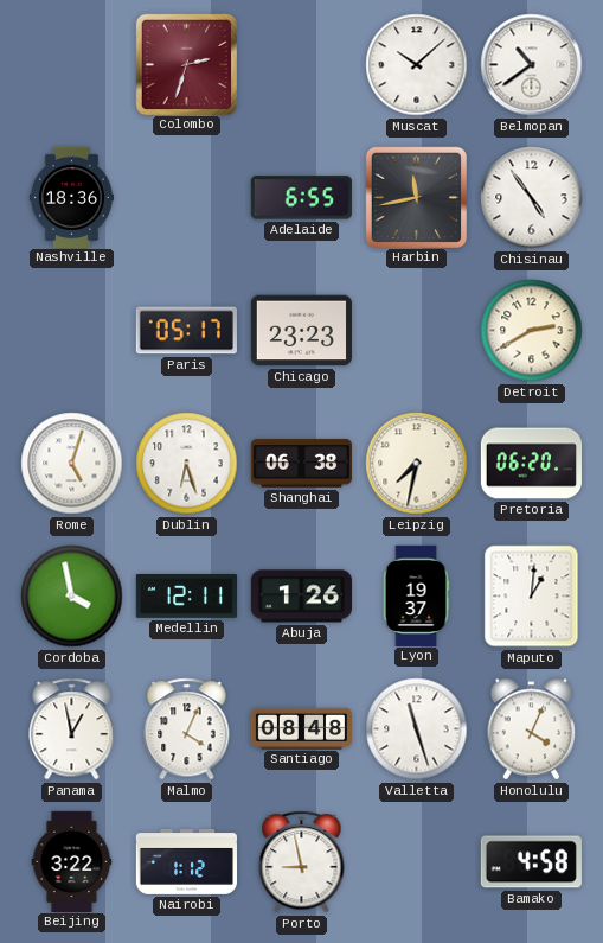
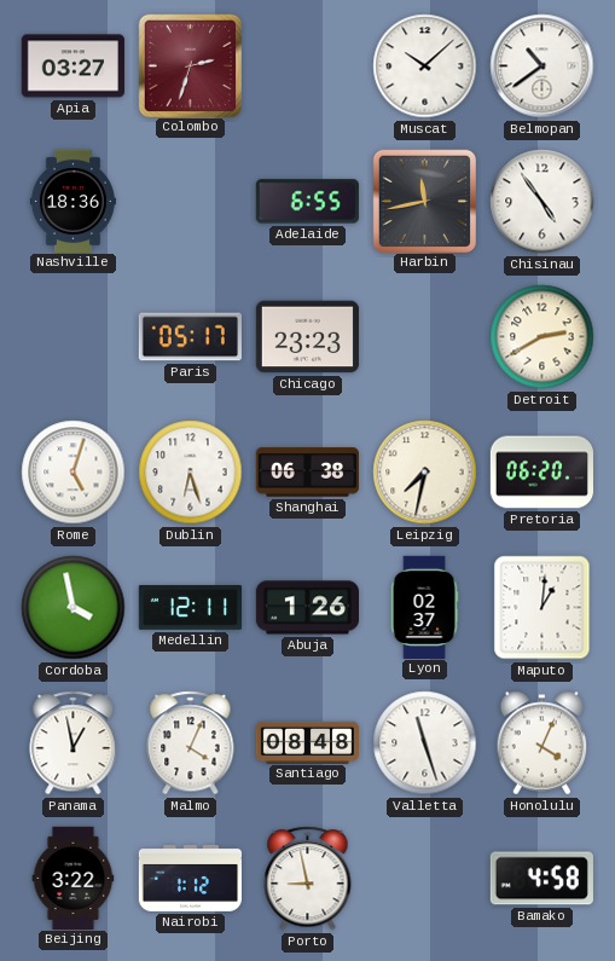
Apia: none -> 03:27 (72, 66)
Lyon: 19:37 -> 02:37 (424, 607)
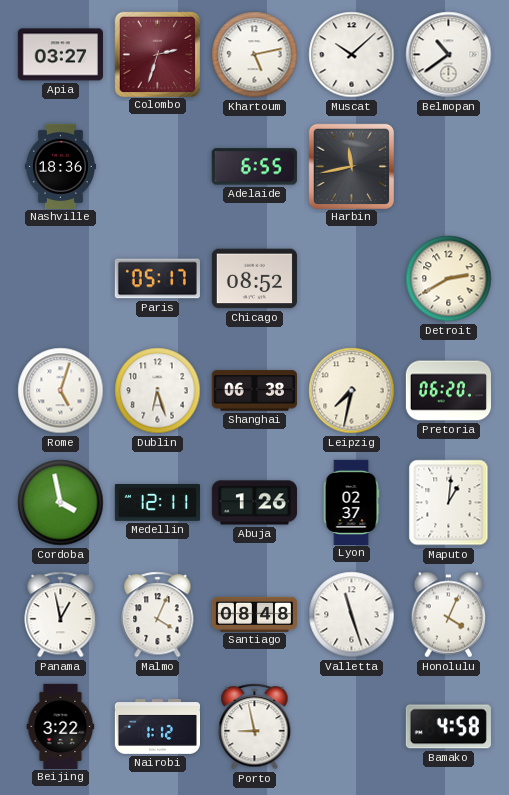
Khartoum: none -> 5:13 (255, 55)
Chisinau: 4:54 -> none (543, 202)
Chicago: 23:23 -> 08:52 (254, 279)
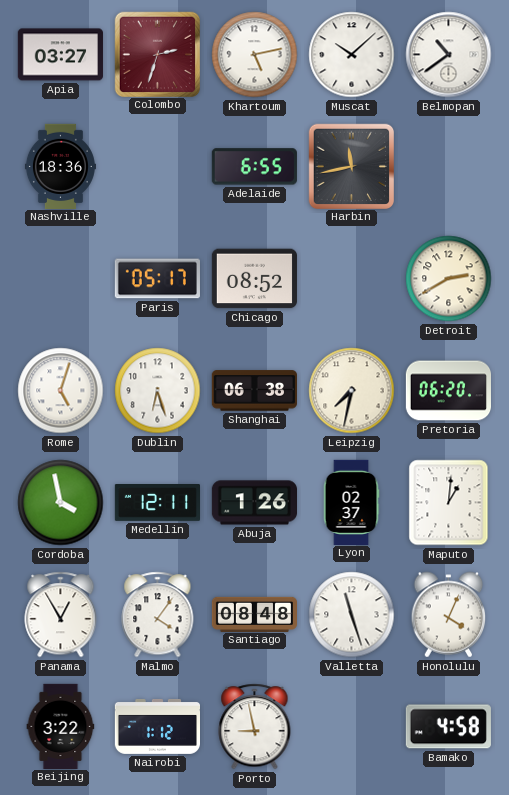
Panama: 12:58 -> 12:55 (61, 615)
Malmo: 4:04 -> 4:06 (158, 615)
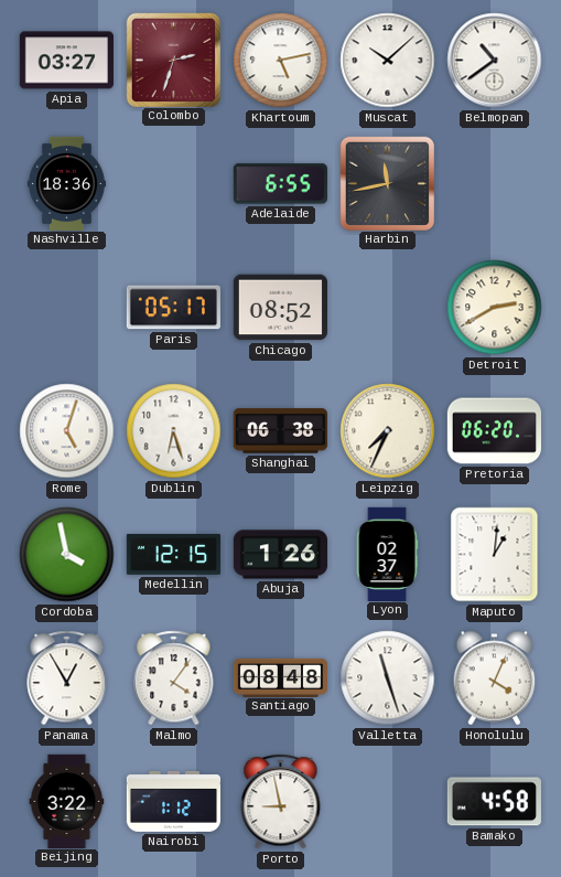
Leipzig: 7:32 -> 7:34 (388, 431)
Medellin: 12:11 -> 12:15 (173, 555)
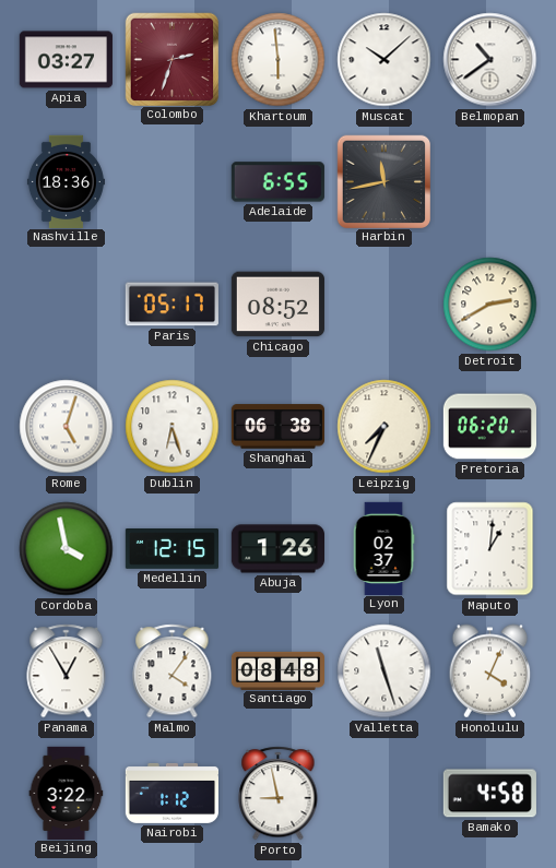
Khartoum: 5:13 -> 5:59 (279, 60)
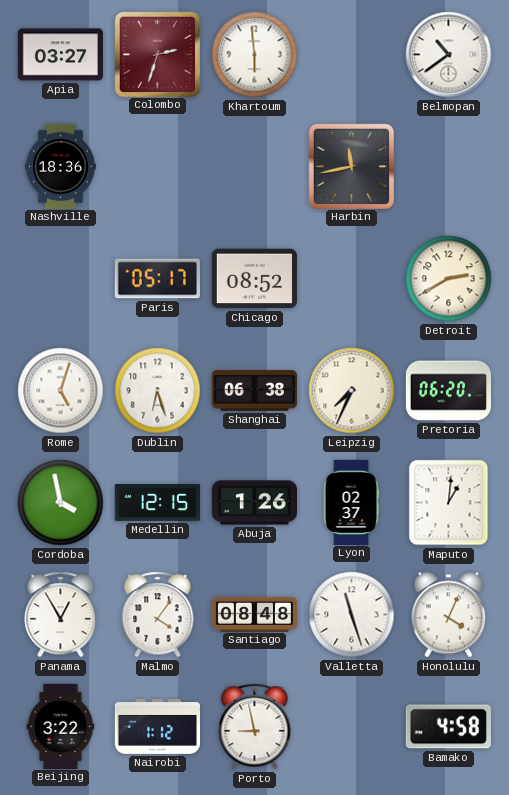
Muscat: 10:08 -> none (385, 60)
Adelaide: 6:55 -> none (277, 182)
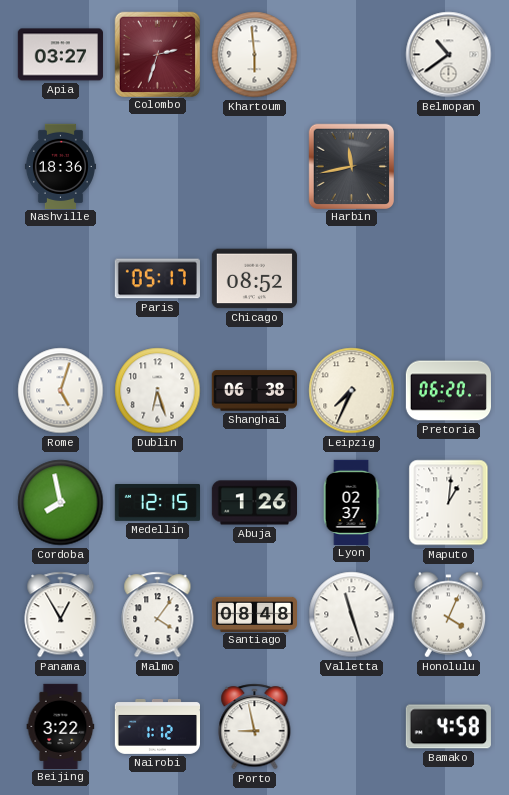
Detroit: 2:40 -> none (449, 279)
Cordoba: 3:58 -> 7:58 (61, 503)
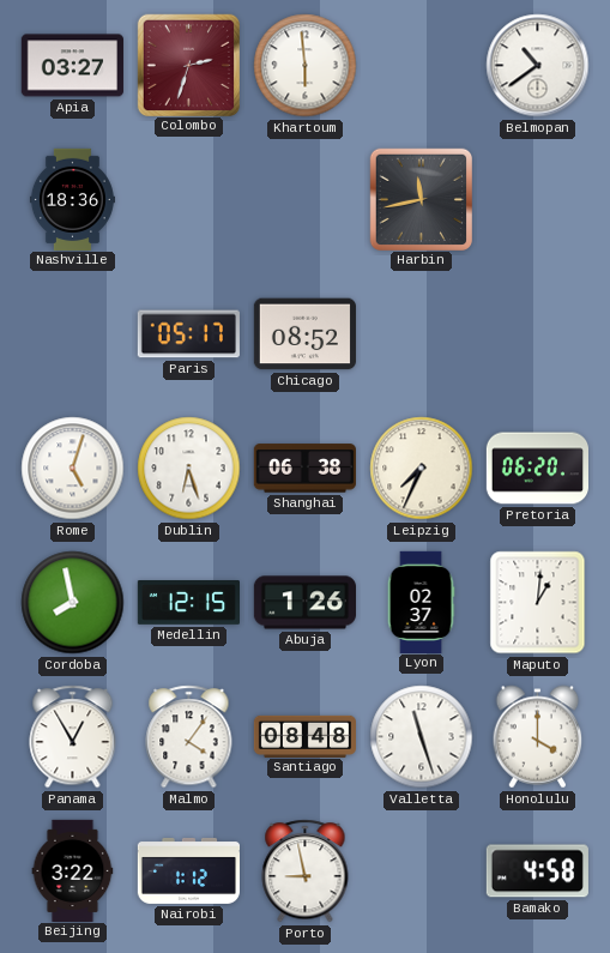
Honolulu: 4:04 -> 4:00 (538, 737)
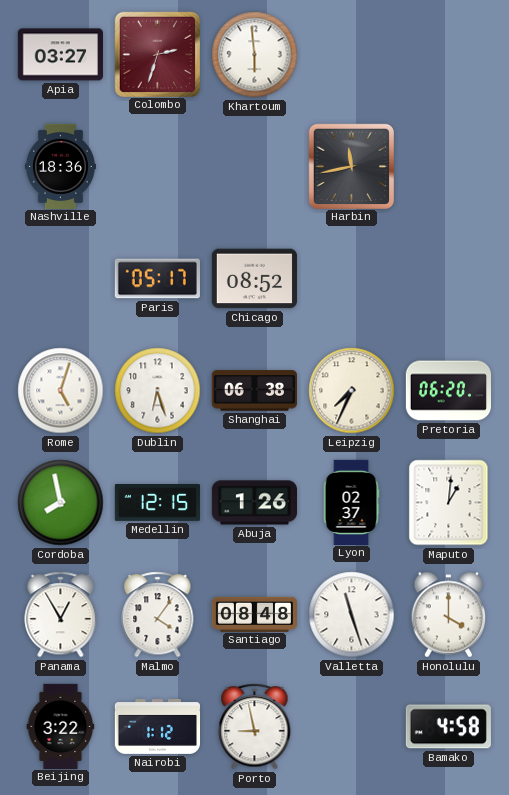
Belmopan: 10:39 -> none (538, 66)
